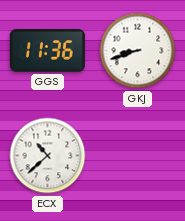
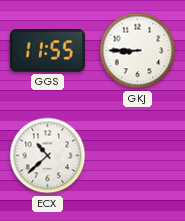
GGS: 11:36 -> 11:55 (47, 51)
GKJ: 8:42 -> 8:45 (138, 51)
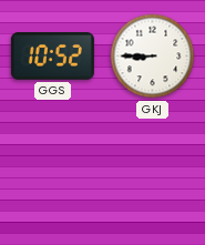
GGS: 11:55 -> 10:52 (52, 57)
ECX: 10:38 -> none (48, 156)
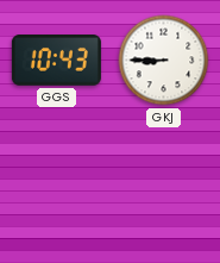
GGS: 10:52 -> 10:43 (56, 61)
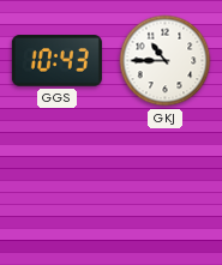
GKJ: 8:45 -> 10:45 (166, 61)
